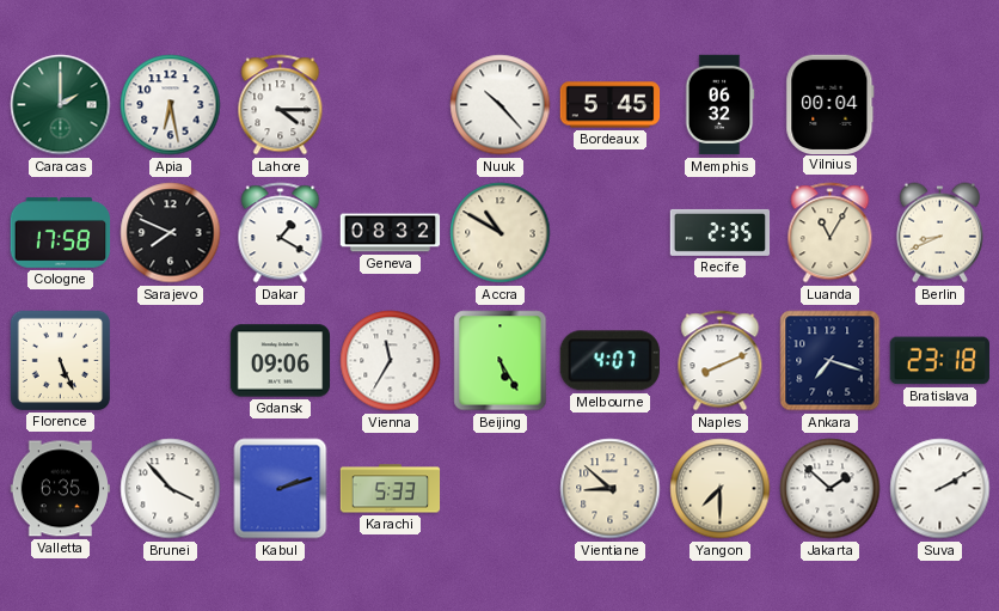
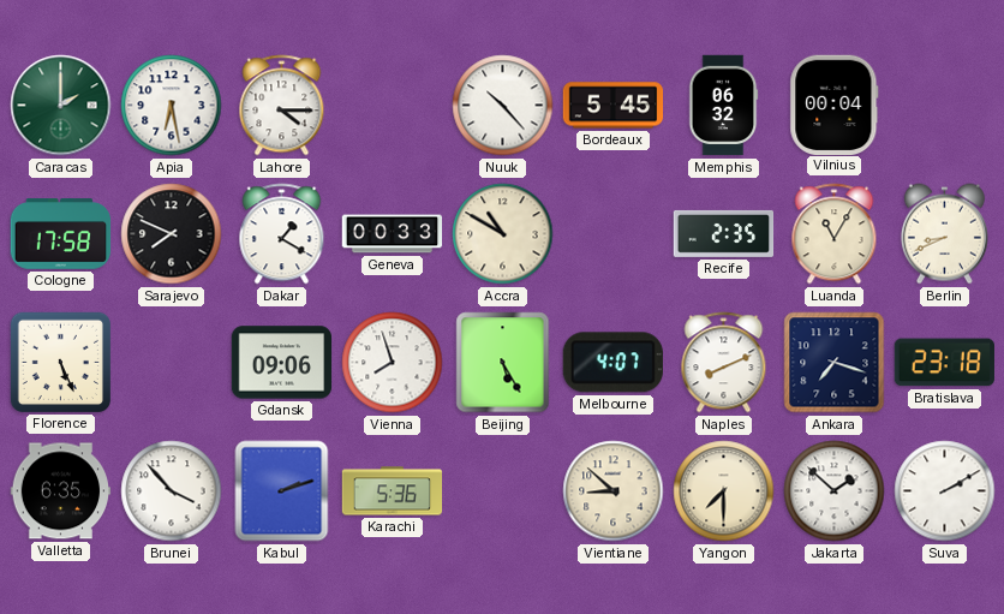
Geneva: 08:32 -> 00:33 (393, 234)
Vienna: 11:35 -> 7:57 (393, 363)
Karachi: 5:33 -> 5:36 (393, 491)
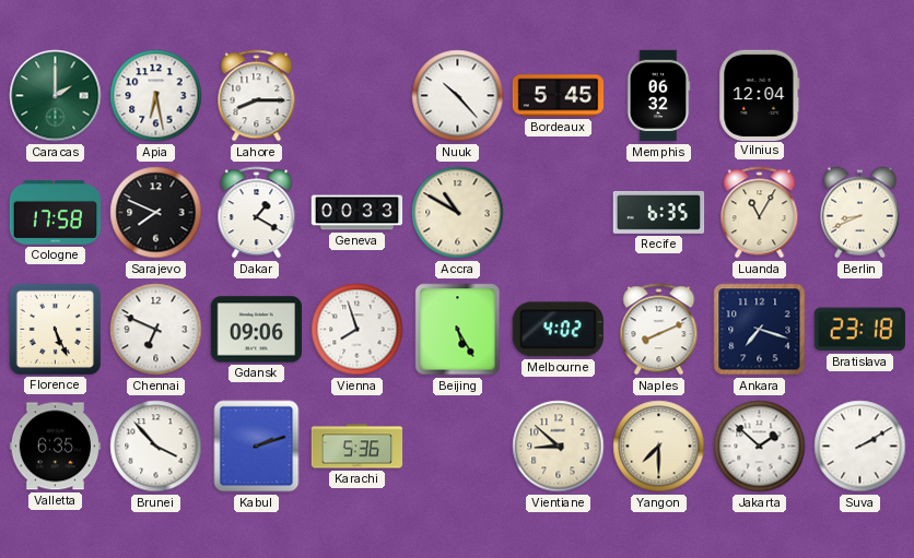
Lahore: 4:15 -> 8:15 (257, 96)
Vilnius: 00:04 -> 12:04 (760, 95)
Recife: 2:35 -> 6:35 (659, 212)
Chennai: none -> 6:49 (156, 330)
Melbourne: 4:07 -> 4:02 (558, 330)
